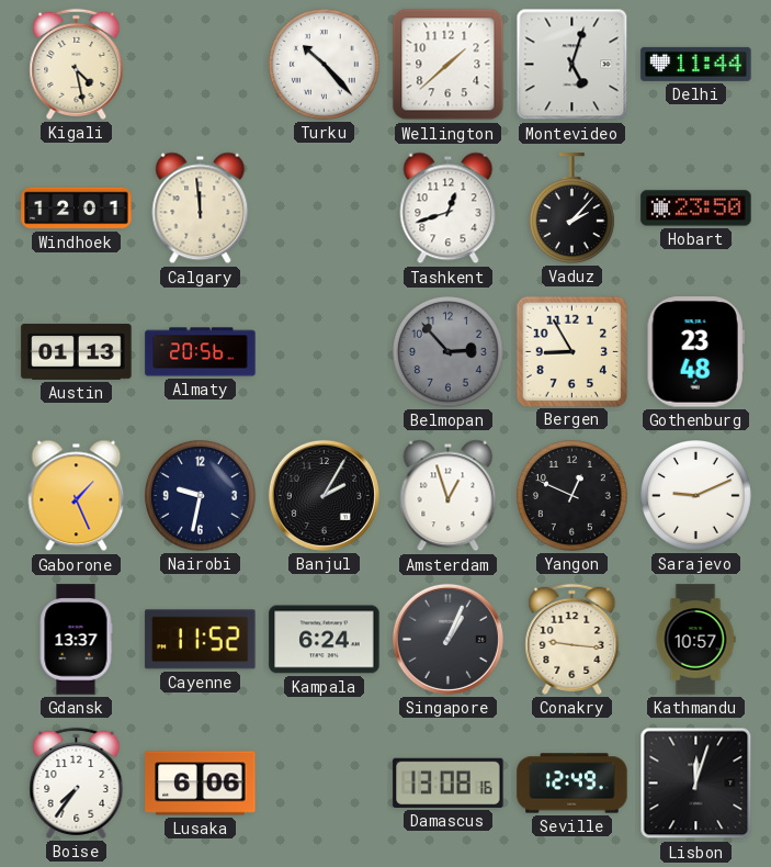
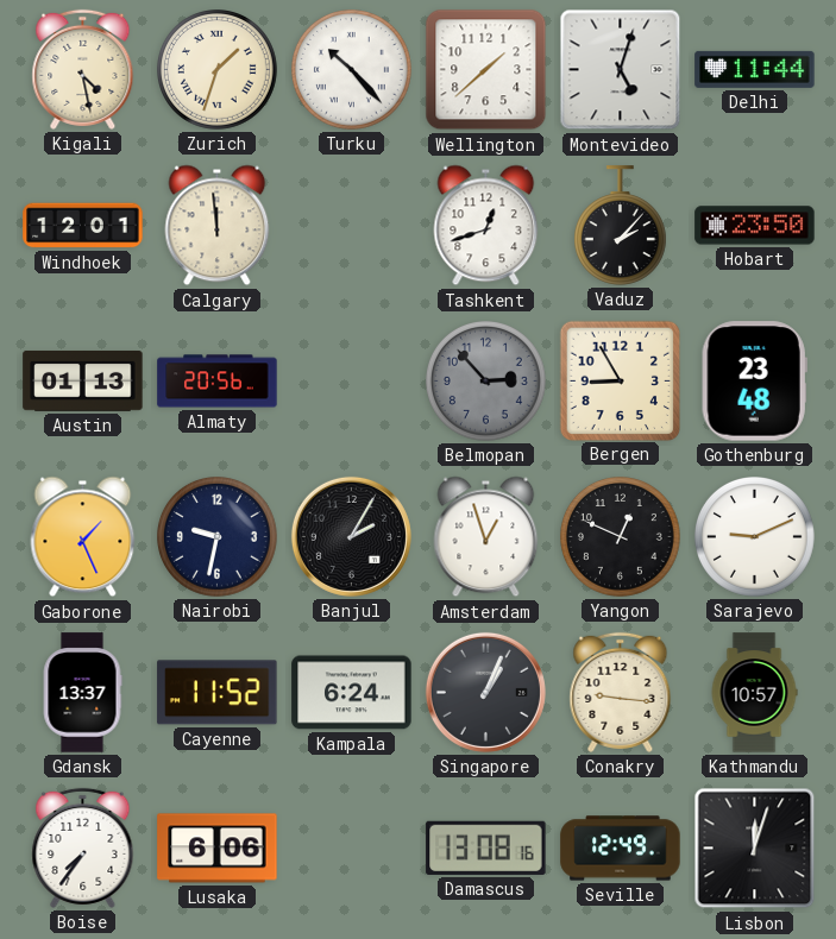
Zurich: none -> 1:33 (218, 70)
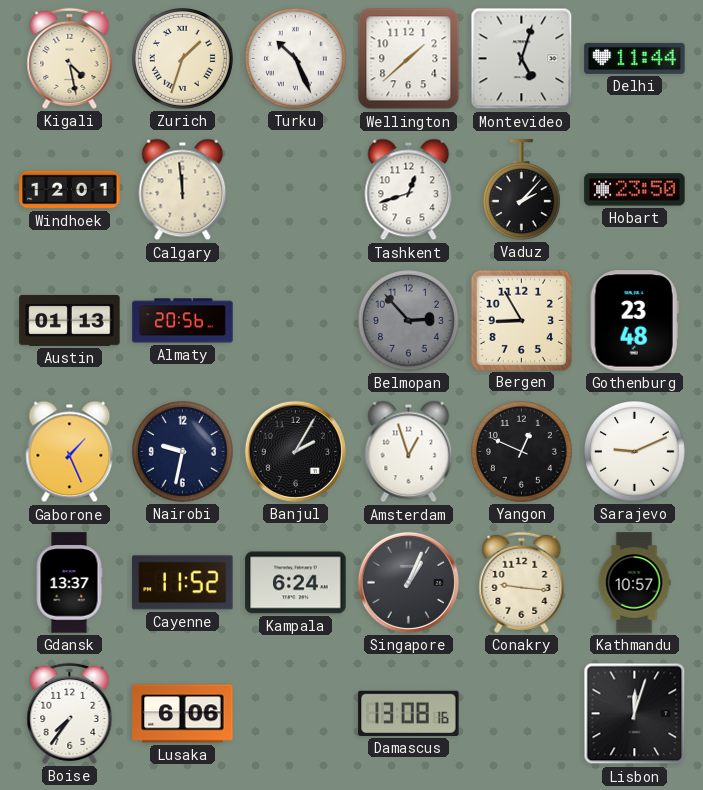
Turku: 10:23 -> 10:26 (296, 59)
Seville: 12:49 -> none (621, 849)
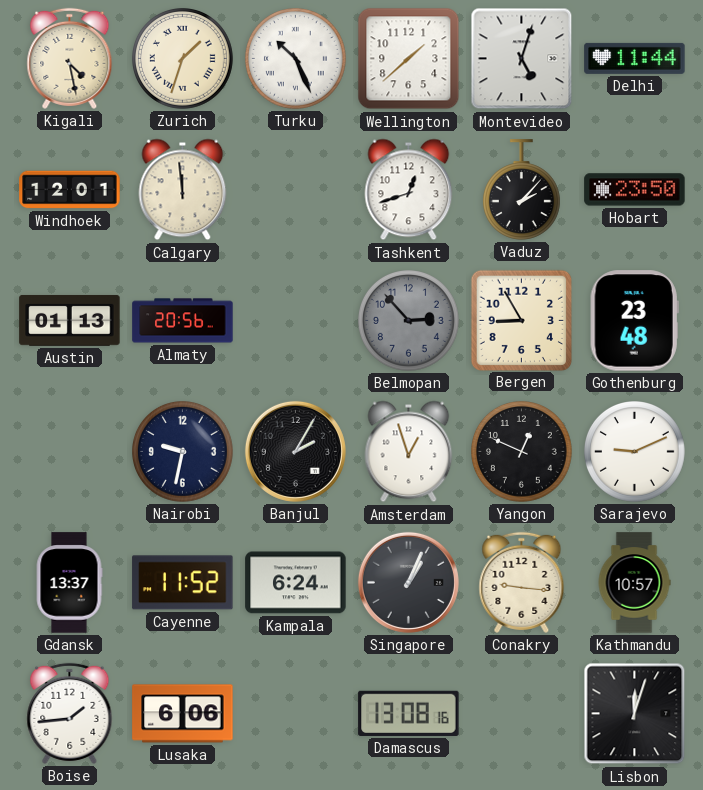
Gaborone: 1:26 -> none (70, 452)
Boise: 7:36 -> 1:44 (70, 713)
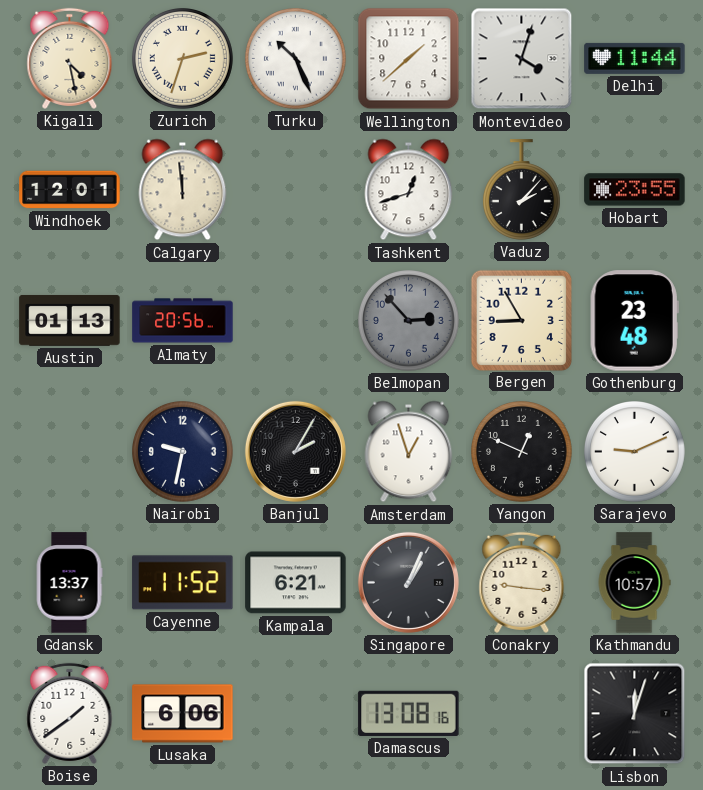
Zurich: 1:33 -> 2:33 (183, 59)
Montevideo: 5:03 -> 4:03 (522, 59)
Hobart: 23:50 -> 23:55 (635, 190)
Kampala: 6:24 -> 6:21 (296, 583)
Boise: 1:44 -> 1:39 (70, 713)
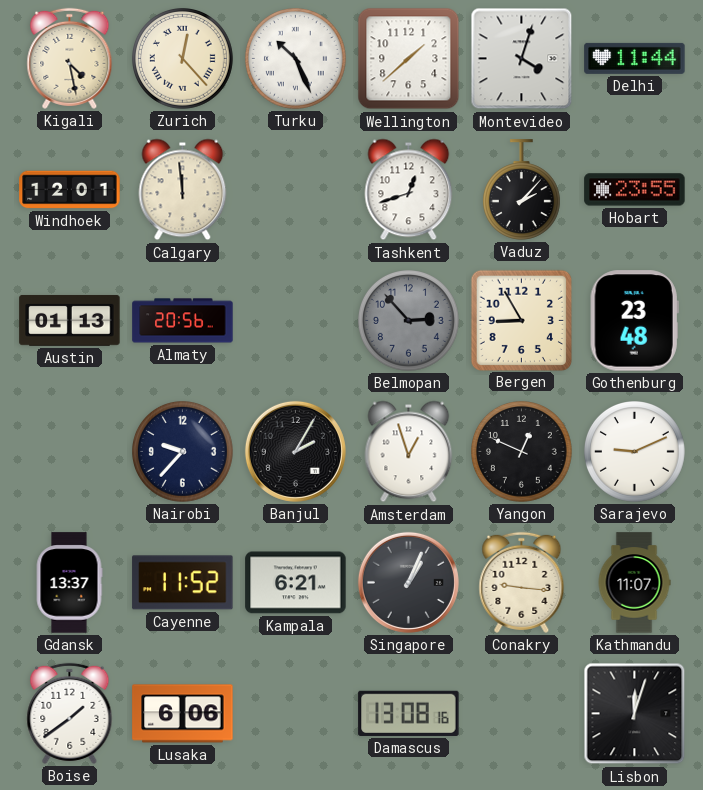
Zurich: 2:33 -> 12:23 (183, 59)
Nairobi: 9:32 -> 9:37 (183, 452)
Kathmandu: 10:57 -> 11:07 (634, 583)
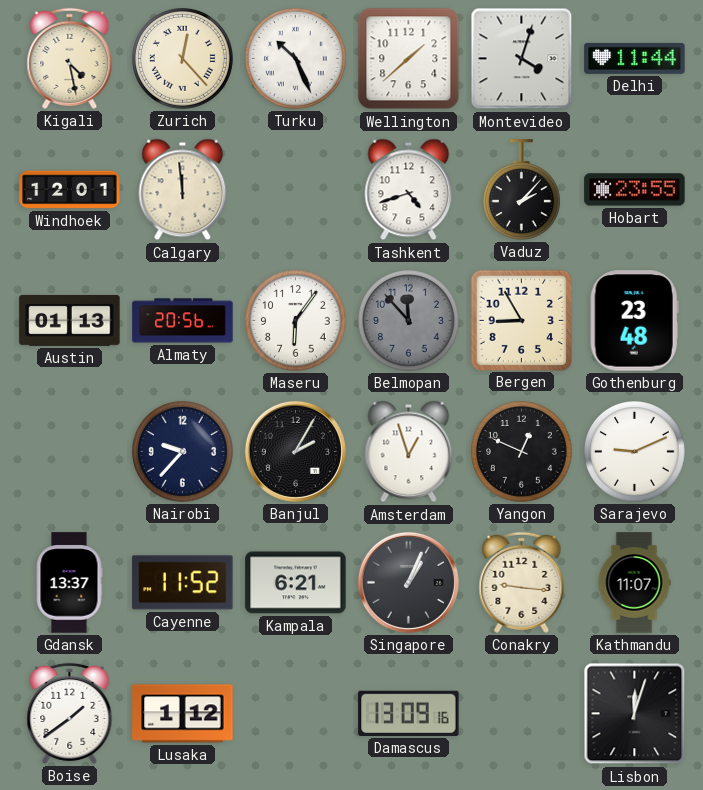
Tashkent: 12:42 -> 4:42 (409, 190)
Maseru: none -> 6:06 (296, 321)
Belmopan: 2:53 -> 11:53 (409, 321)
Lusaka: 6:06 -> 1:12 (183, 714)
Damascus: 13:08 -> 13:09 (409, 713)
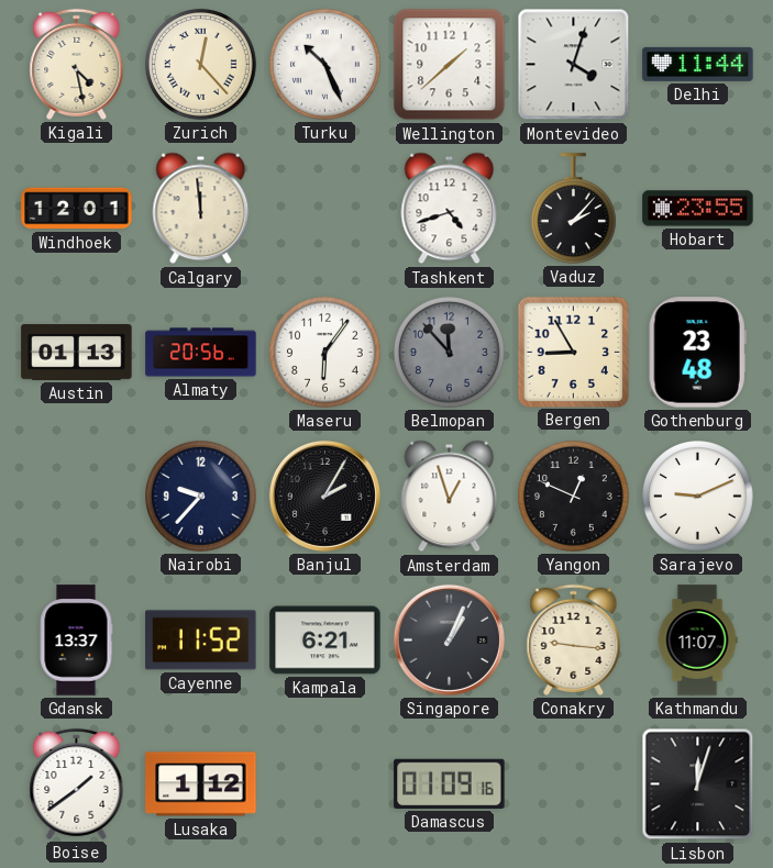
Damascus: 13:09 -> 01:09 (450, 783)
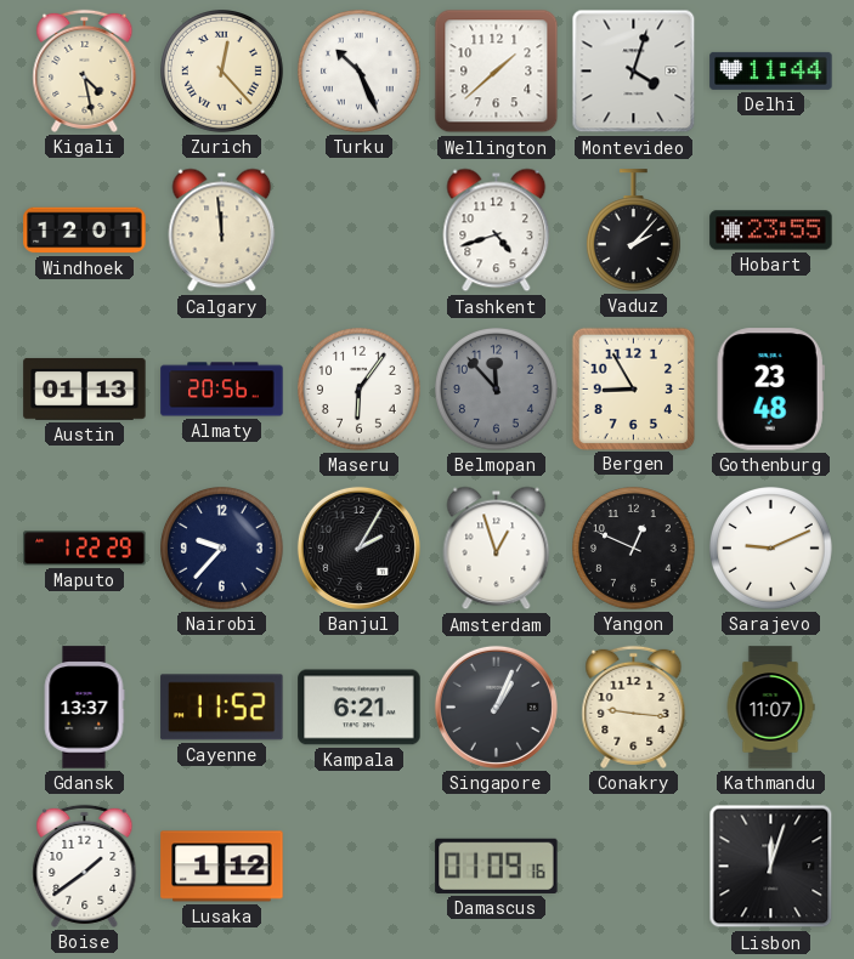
Maputo: none -> 1:22 (85, 549)
